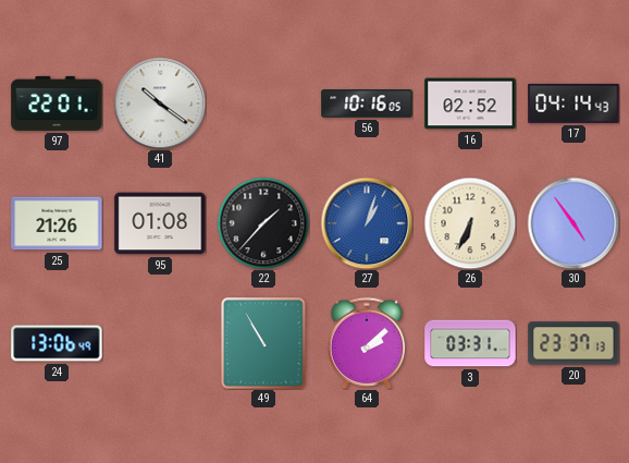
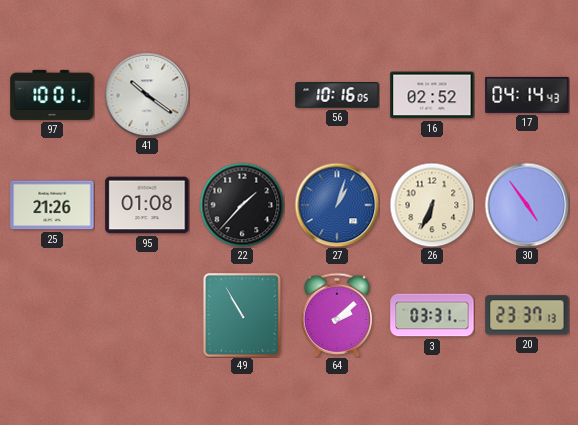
97: 22:01 -> 10:01 (52, 95)
24: 13:06 -> none (57, 343)
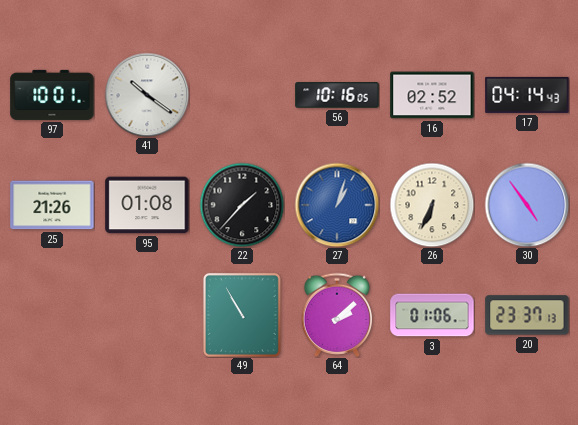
3: 03:31 -> 01:06 (432, 315)
